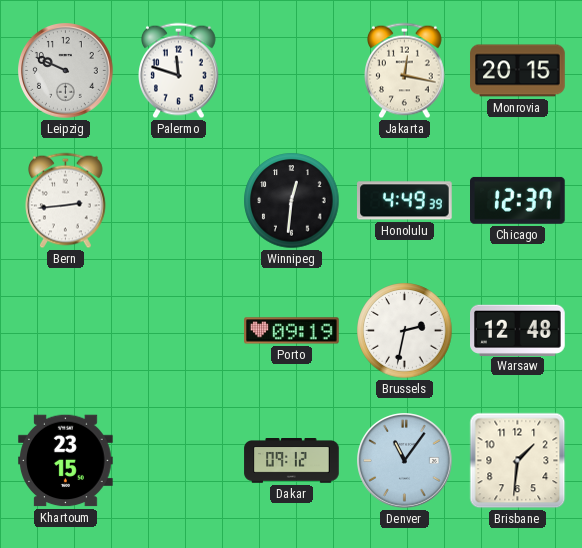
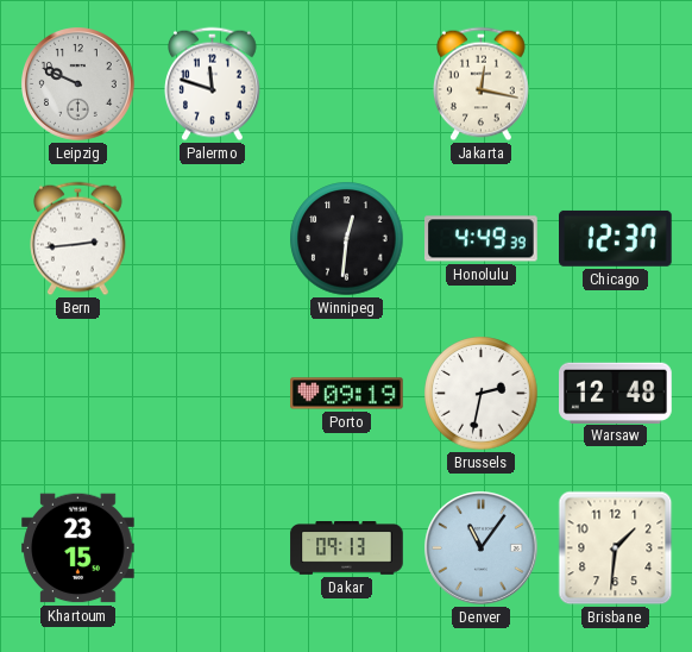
Monrovia: 20:15 -> none (518, 71)
Dakar: 09:12 -> 09:13 (347, 548)
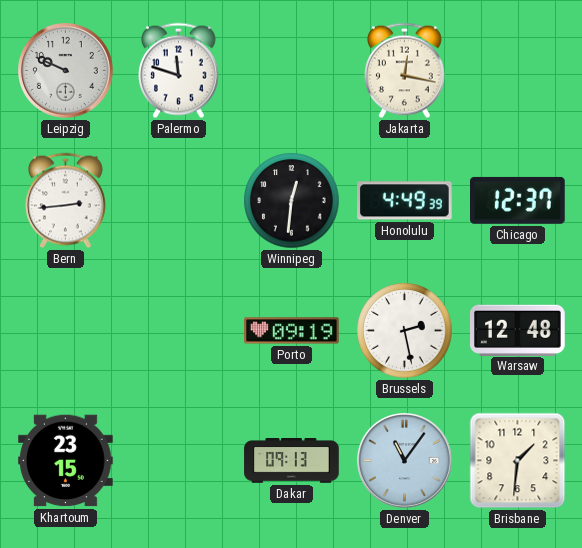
Brussels: 2:32 -> 2:28 (405, 331)
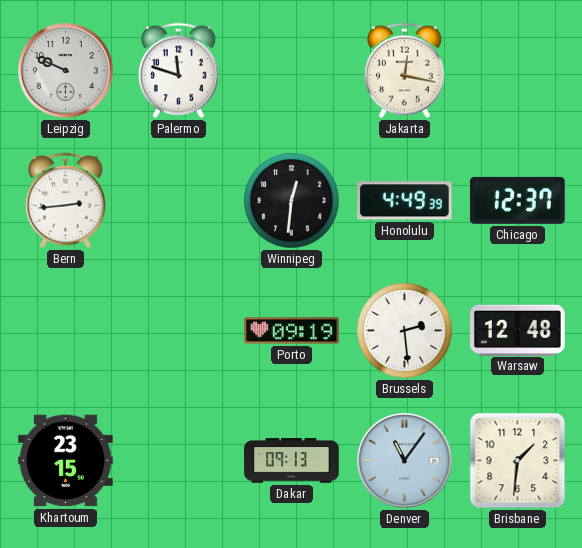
Brussels: 2:28 -> 2:29 (405, 331)
